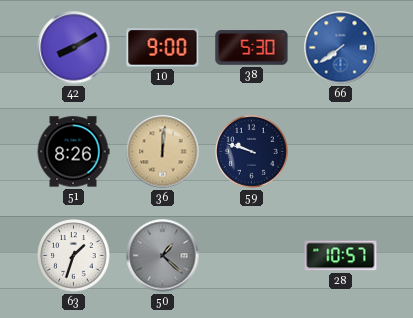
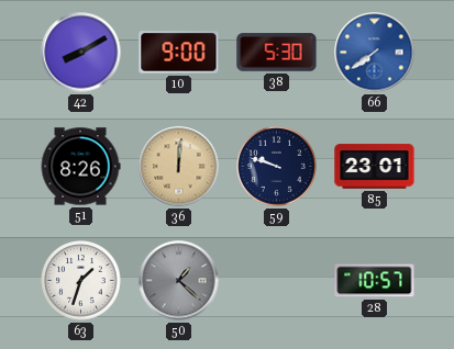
85: none -> 23:01 (375, 167)
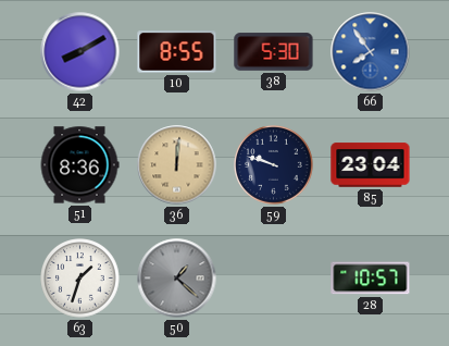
10: 9:00 -> 8:55 (177, 52)
66: 7:39 -> 7:54 (371, 52)
51: 8:26 -> 8:36 (79, 165)
85: 23:01 -> 23:04 (371, 165)
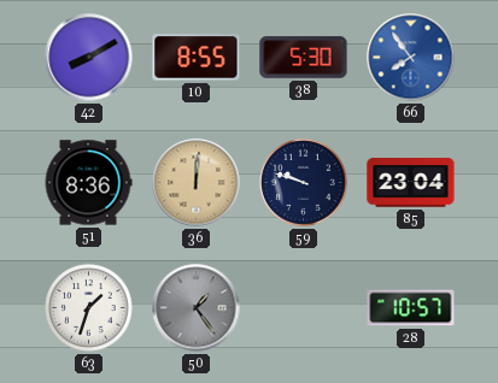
50: 1:22 -> 1:24 (197, 308)
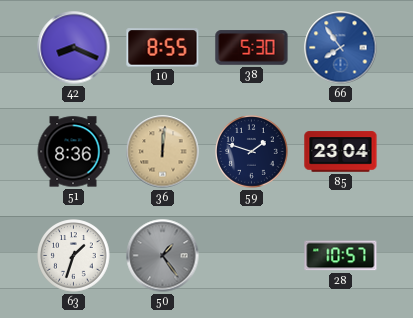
42: 8:10 -> 8:19 (74, 48)
59: 9:48 -> 1:48 (252, 152)
